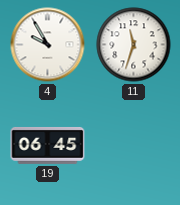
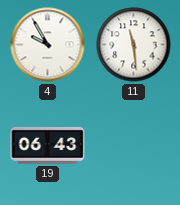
11: 11:33 -> 11:29 (134, 45)
19: 06:45 -> 06:43 (48, 145)
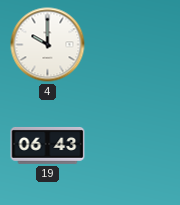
4: 9:55 -> 10:00 (48, 45)
11: 11:29 -> none (134, 45)
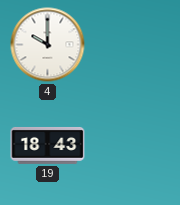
19: 06:43 -> 18:43 (48, 145)
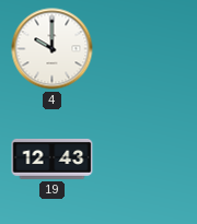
19: 18:43 -> 12:43 (53, 158)
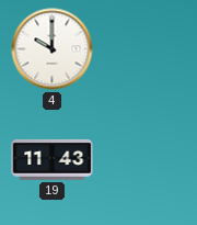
19: 12:43 -> 11:43 (53, 159)
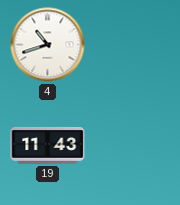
4: 10:00 -> 10:42 (48, 45)
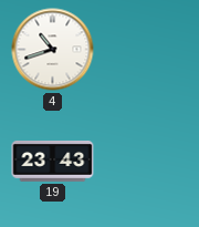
19: 11:43 -> 23:43 (53, 161)
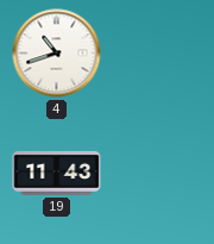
19: 23:43 -> 11:43 (57, 173)
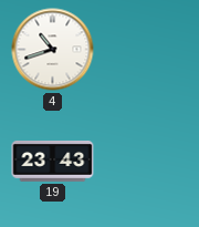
19: 11:43 -> 23:43 (53, 161)
